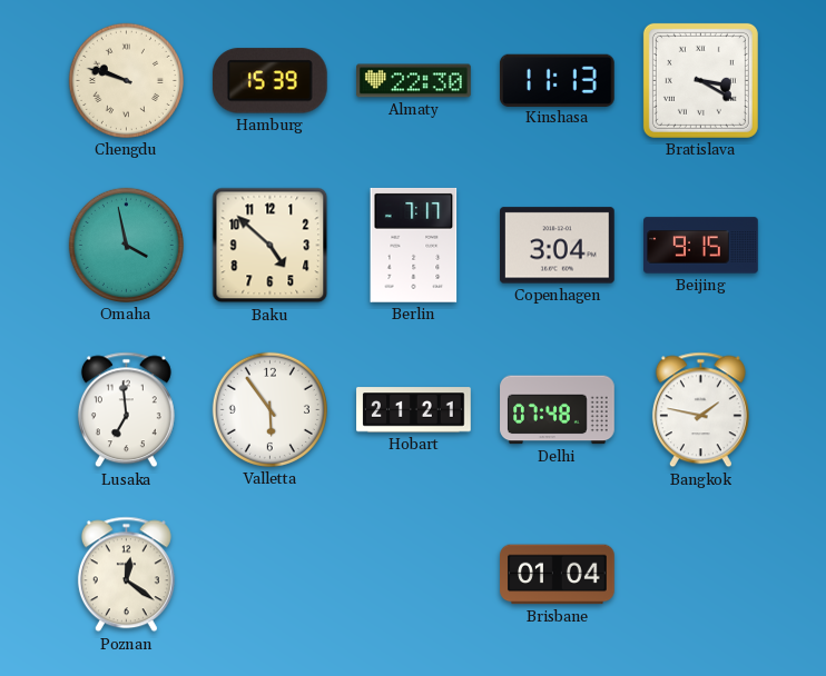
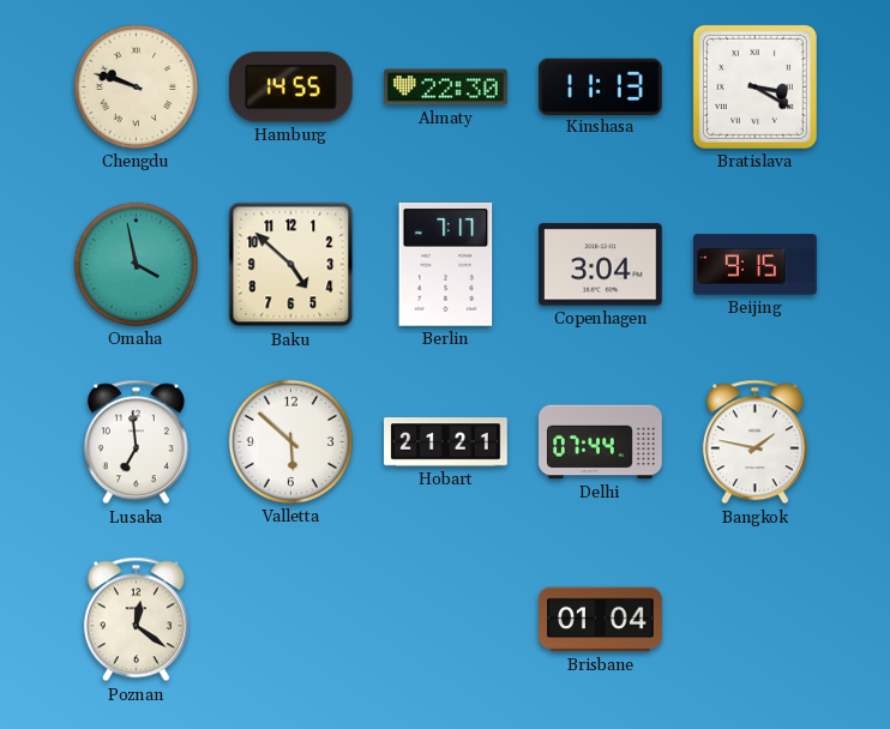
Hamburg: 15:39 -> 14:55 (290, 88)
Valletta: 5:54 -> 5:52 (290, 441)
Delhi: 07:48 -> 07:44 (601, 442)
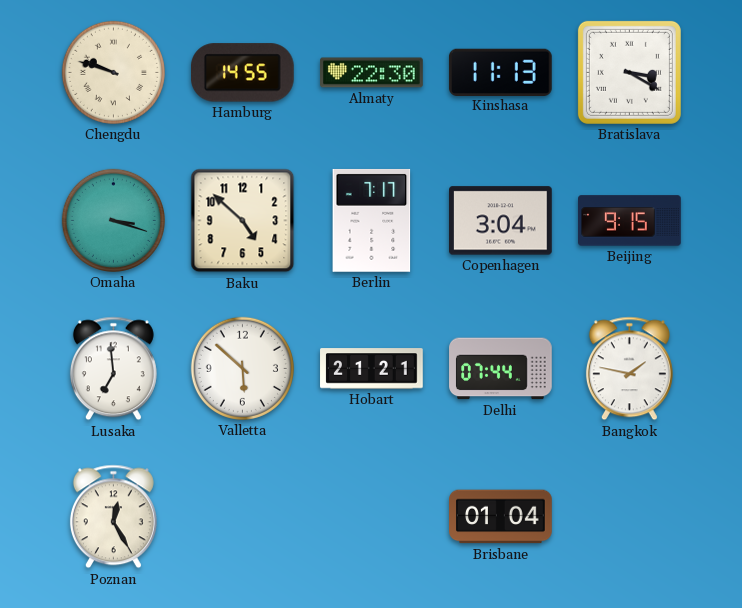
Omaha: 3:58 -> 3:18 (113, 220)
Poznan: 12:21 -> 12:25 (113, 517)
